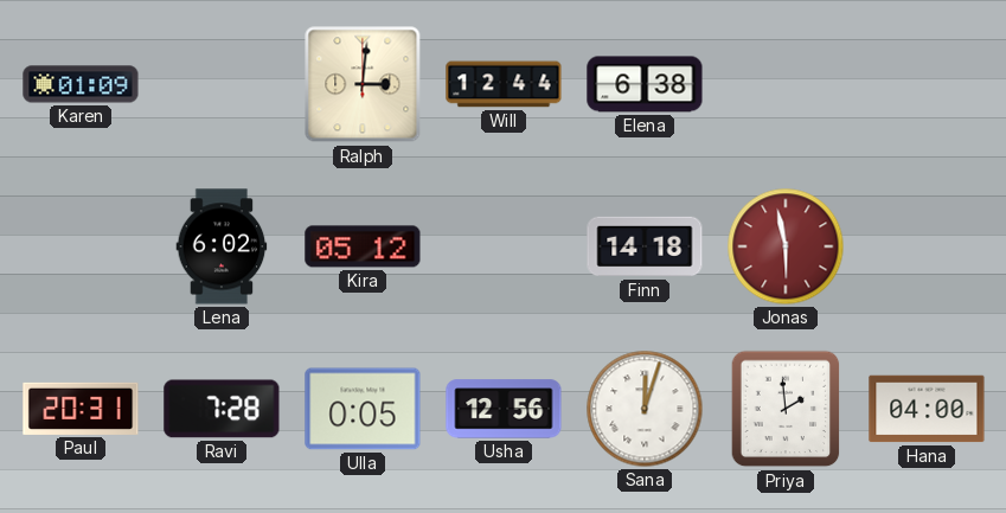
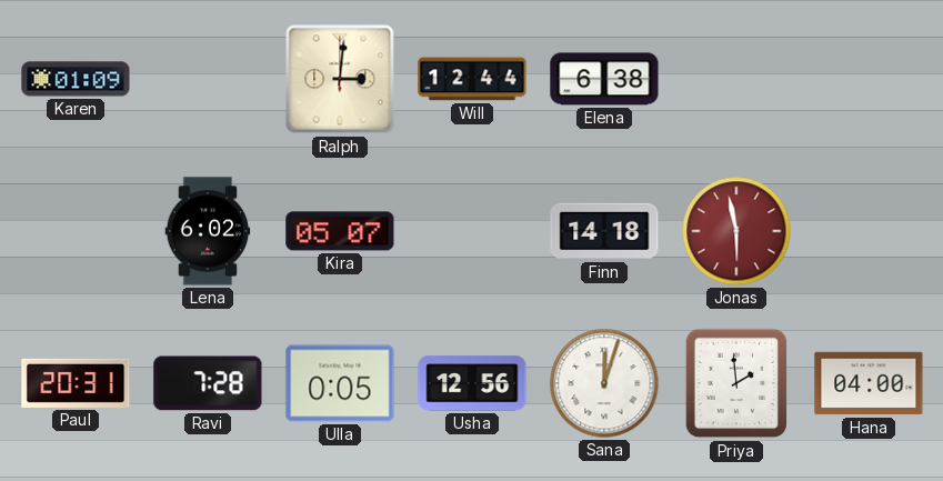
Kira: 05:12 -> 05:07 (340, 231)
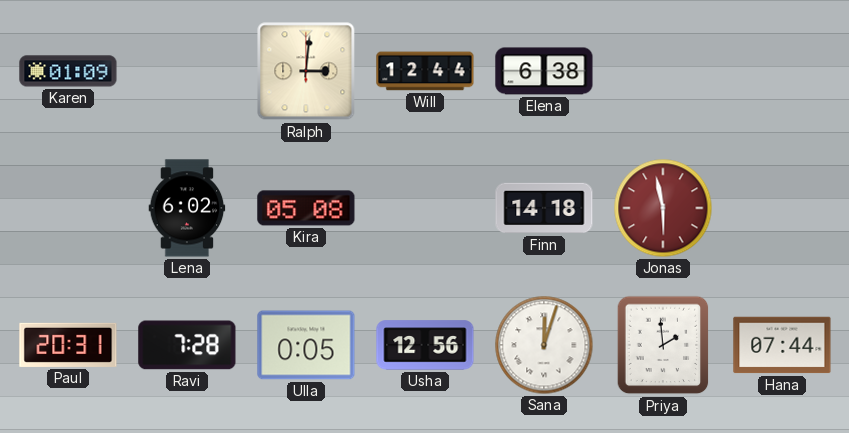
Kira: 05:07 -> 05:08 (306, 208)
Hana: 04:00 -> 07:44 (782, 345)
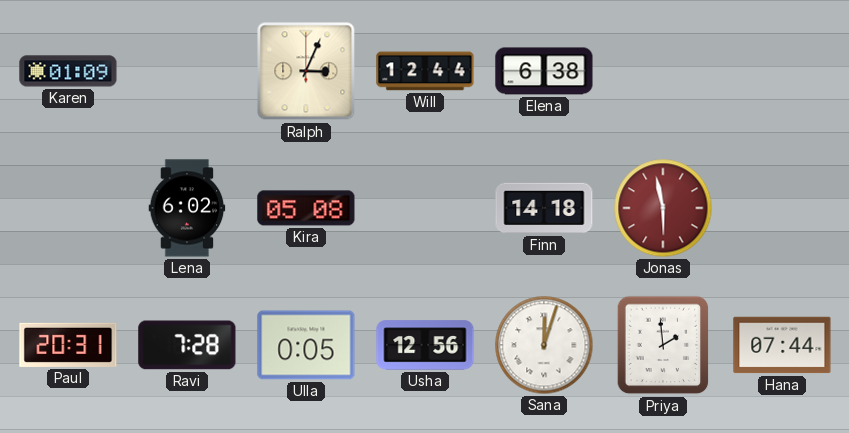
Ralph: 3:01 -> 3:04 (306, 71)
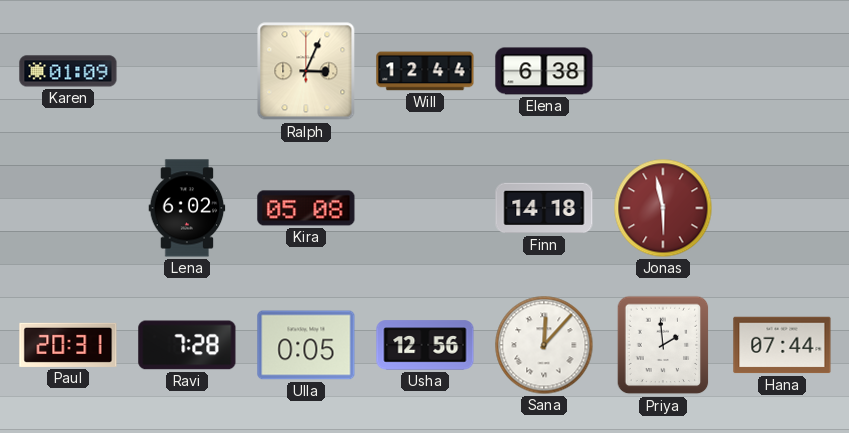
Sana: 12:03 -> 12:07 (544, 345)
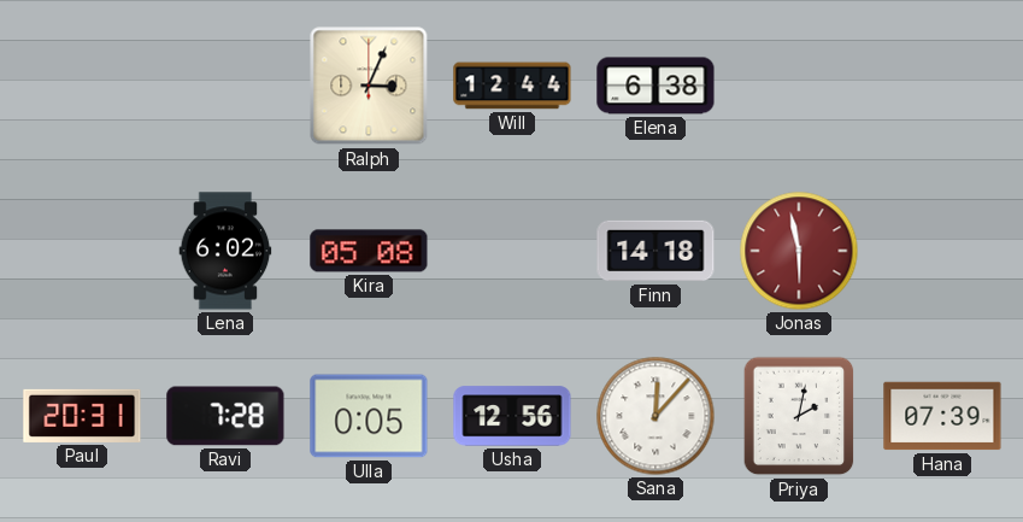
Karen: 01:09 -> none (68, 71)
Priya: 1:59 -> 2:02 (799, 416)
Hana: 07:44 -> 07:39 (942, 416)
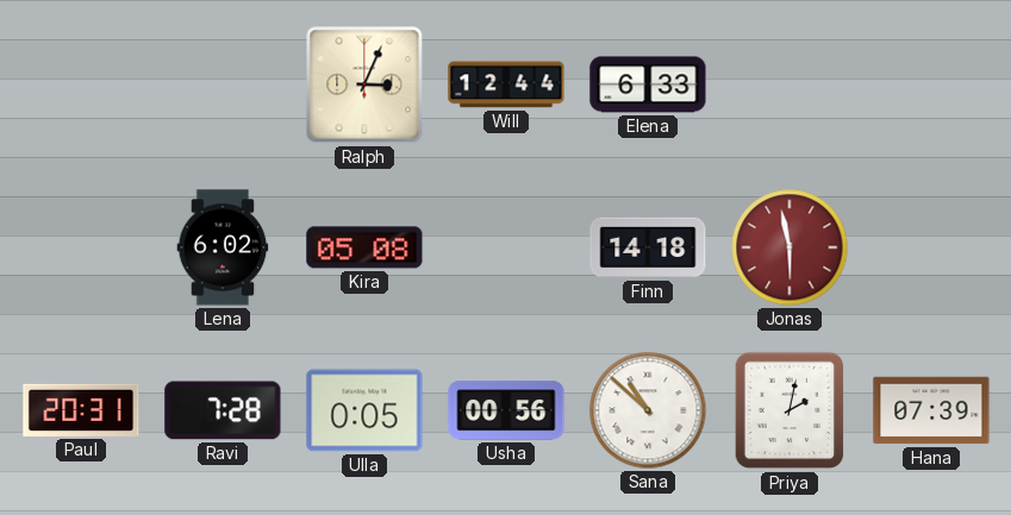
Elena: 6:38 -> 6:33 (648, 84)
Usha: 12:56 -> 00:56 (506, 410)
Sana: 12:07 -> 10:52 (648, 410)
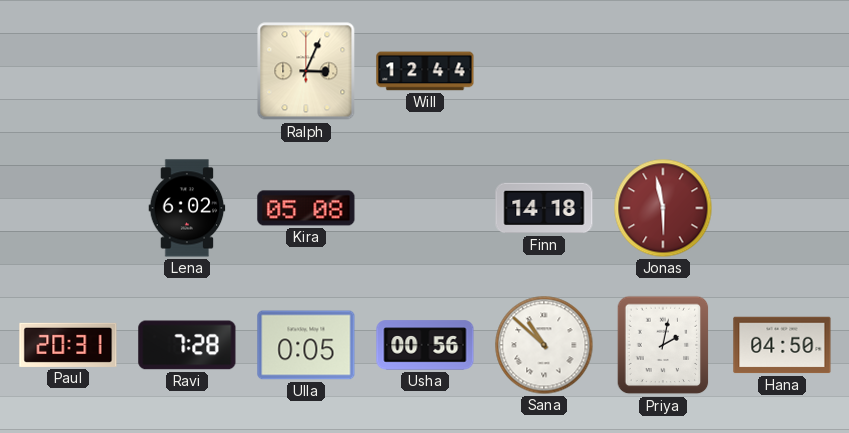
Elena: 6:33 -> none (648, 84)
Hana: 07:39 -> 04:50 (782, 345)
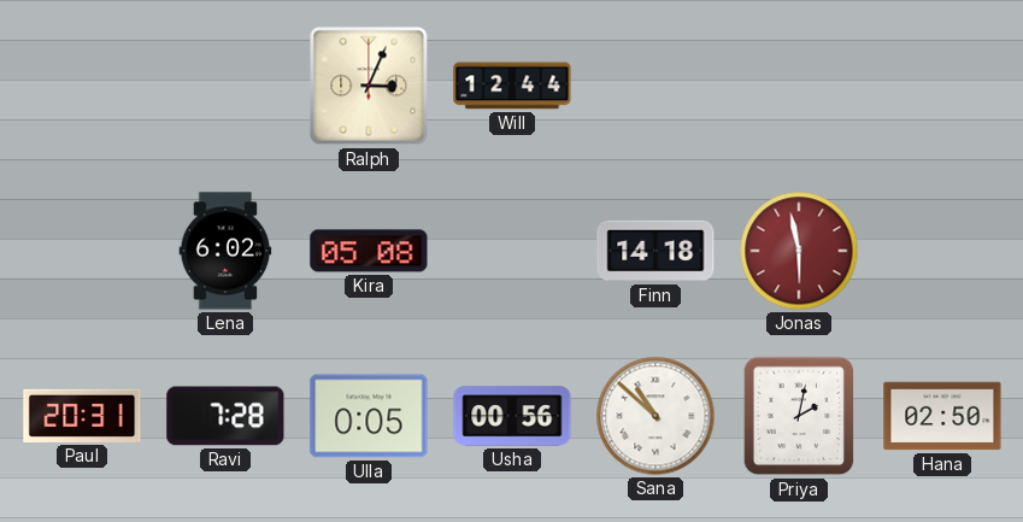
Hana: 04:50 -> 02:50 (942, 416)
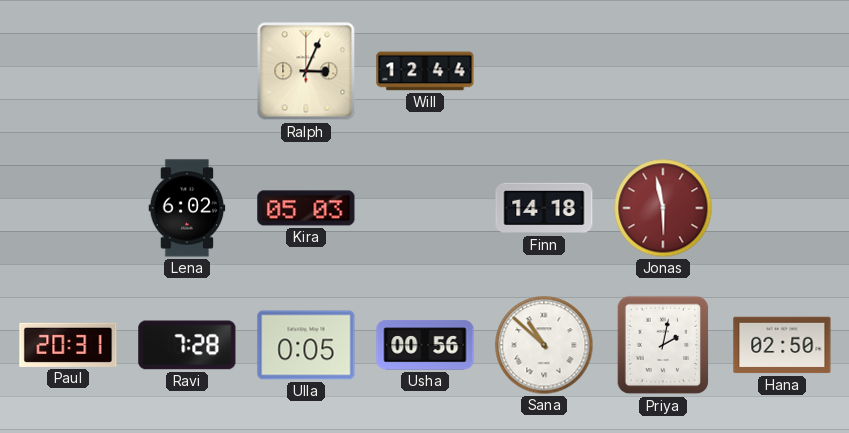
Kira: 05:08 -> 05:03 (306, 208)
